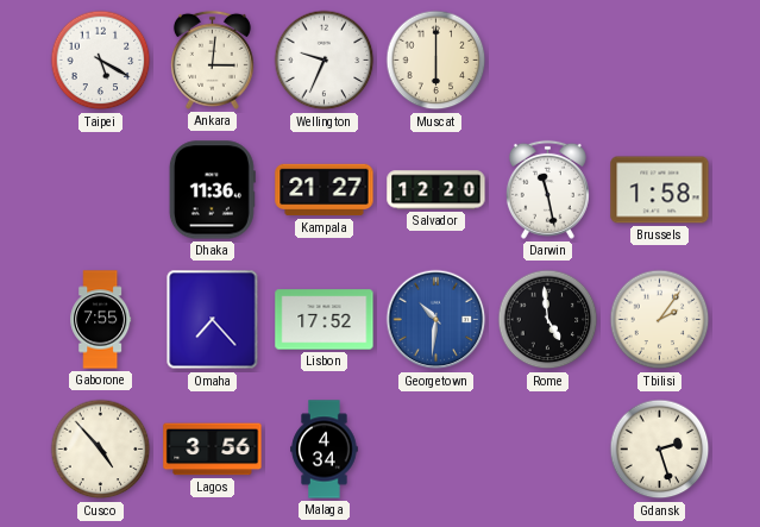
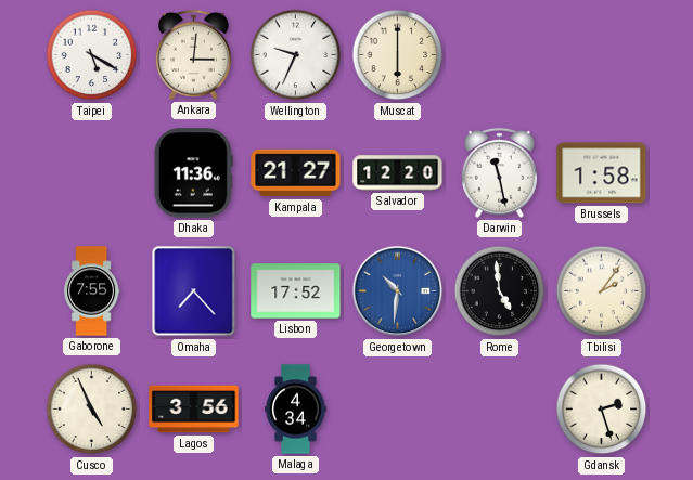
Cusco: 4:53 -> 4:56 (92, 410)
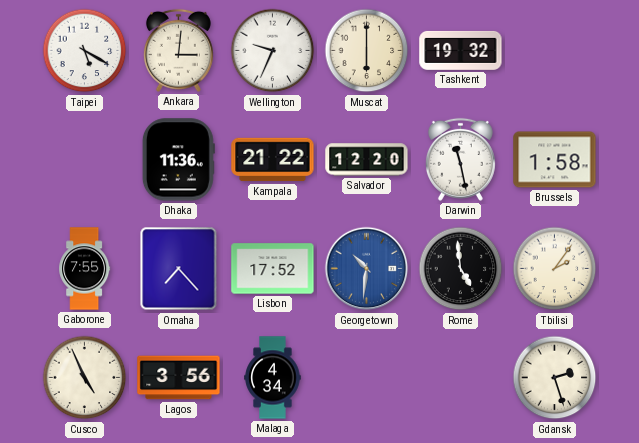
Tashkent: none -> 19:32 (461, 50)
Kampala: 21:27 -> 21:22 (273, 160)
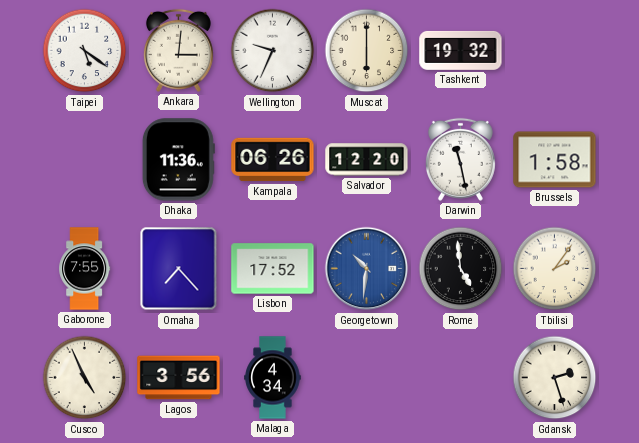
Taipei: 5:20 -> 5:21 (85, 51)
Kampala: 21:22 -> 06:26 (273, 160)
